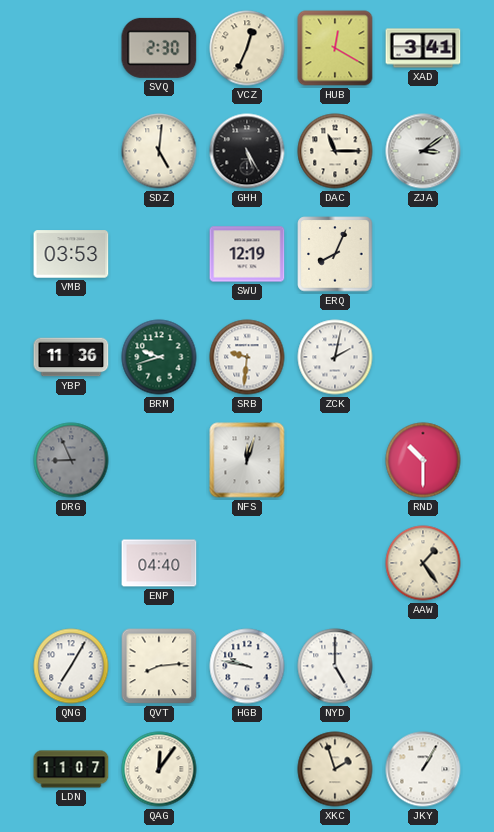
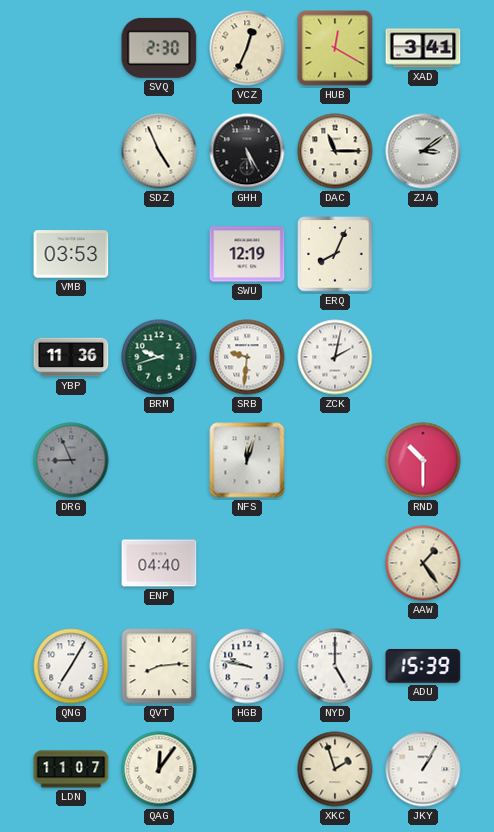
SDZ: 5:01 -> 4:56 (159, 151)
ADU: none -> 15:39 (423, 666)
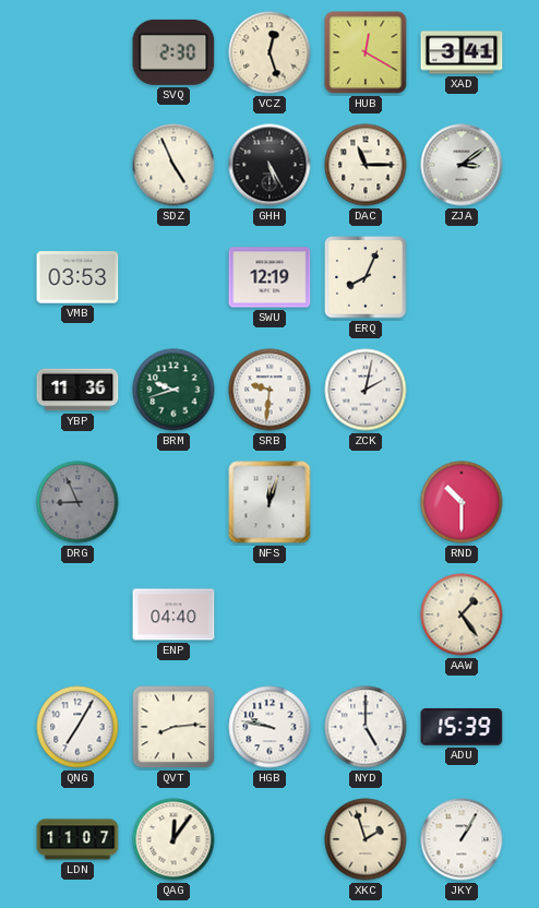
VCZ: 12:34 -> 12:27 (269, 52)
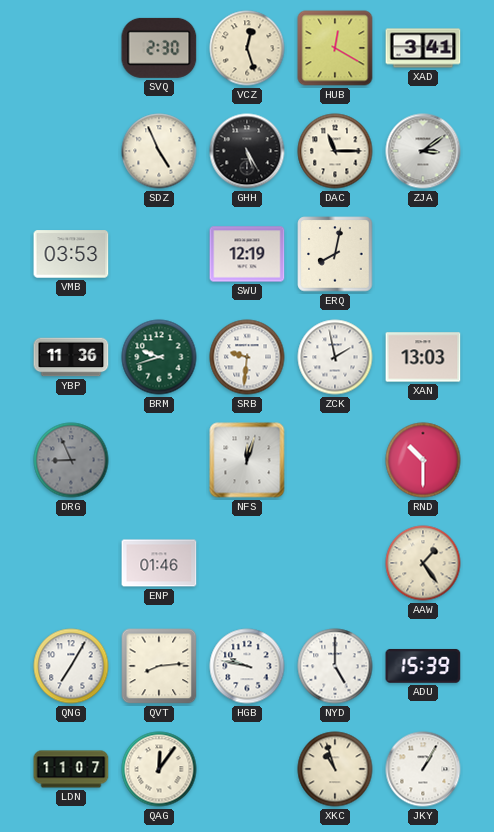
ERQ: 8:04 -> 8:02 (335, 254)
ZCK: 2:02 -> 1:58 (335, 357)
XAN: none -> 13:03 (423, 357)
ENP: 04:40 -> 01:46 (159, 563)
XKC: 1:57 -> 10:57 (335, 769)
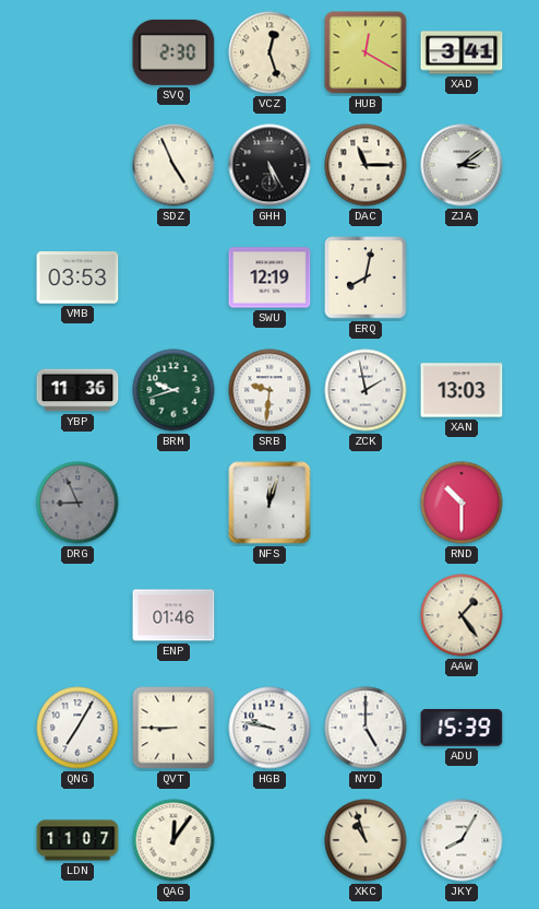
QVT: 8:14 -> 8:45 (173, 728)
JKY: 1:05 -> 8:05 (462, 840)
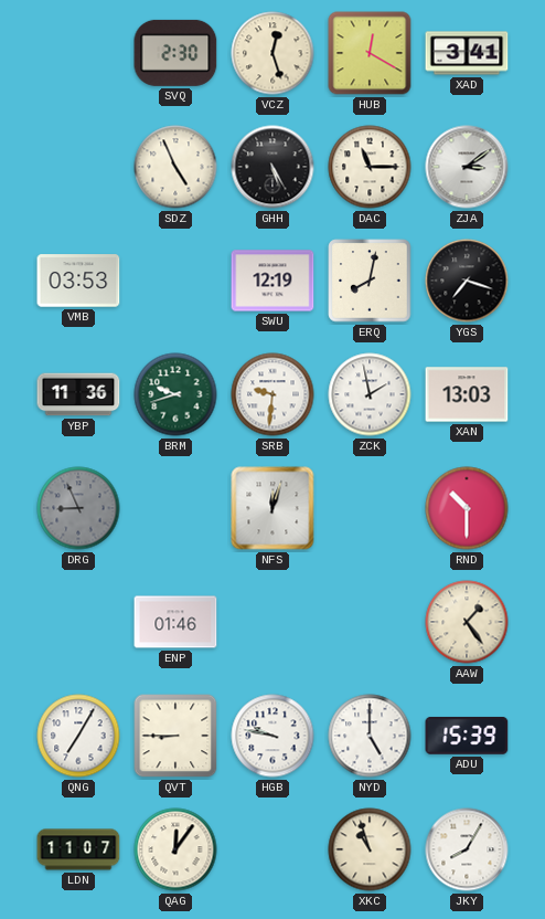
YGS: none -> 7:18 (467, 281)
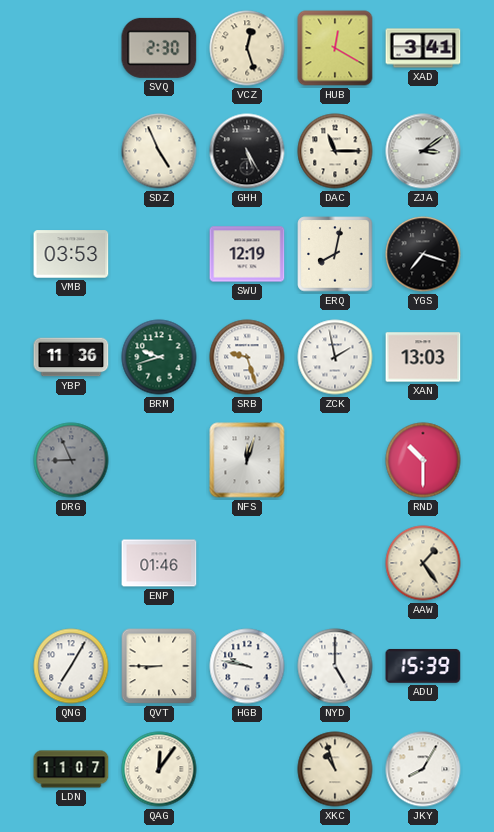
SRB: 9:31 -> 9:27 (247, 357)
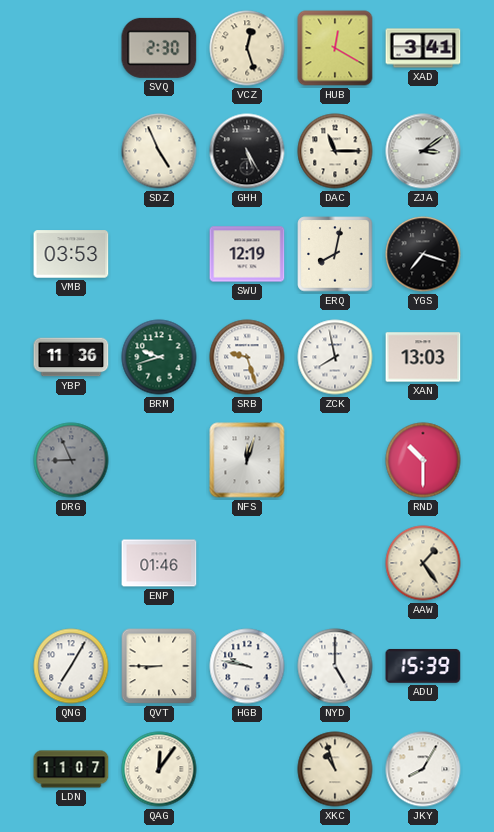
ZCK: 1:58 -> 7:58 (335, 357)
